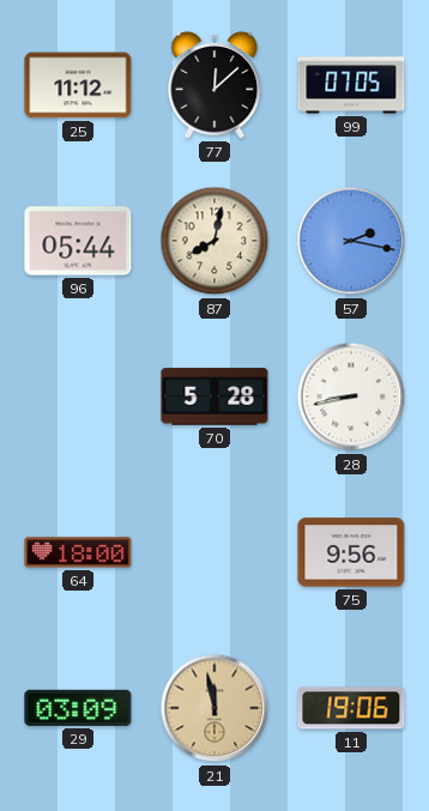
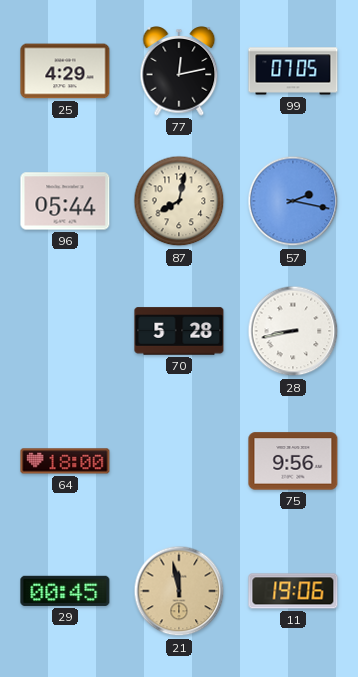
25: 11:12 -> 4:29 (65, 71)
77: 12:08 -> 12:13 (179, 71)
29: 03:09 -> 00:45 (65, 591)
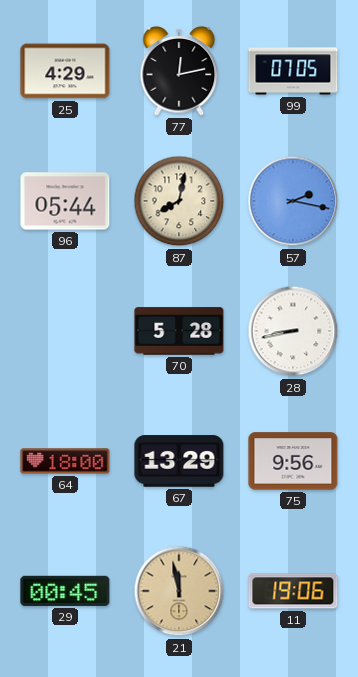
67: none -> 13:29 (179, 461)
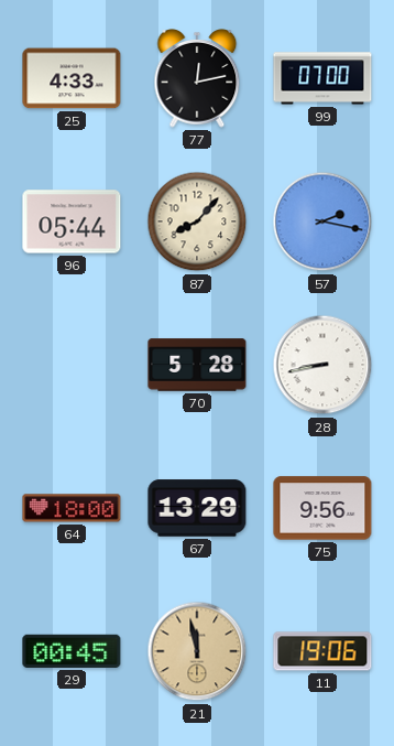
25: 4:29 -> 4:33 (72, 78)
99: 07:05 -> 07:00 (322, 78)
87: 8:02 -> 8:07 (197, 221)
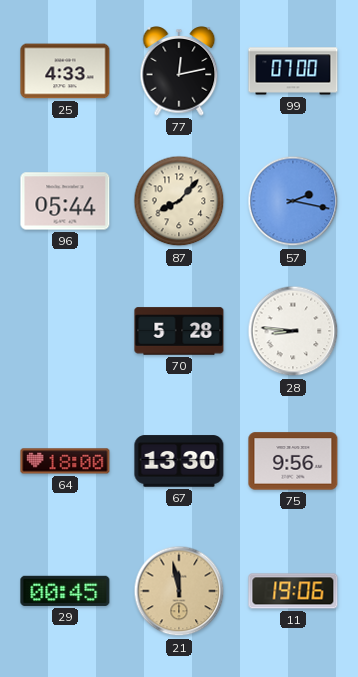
28: 8:43 -> 8:46 (293, 331)
67: 13:29 -> 13:30 (179, 461)
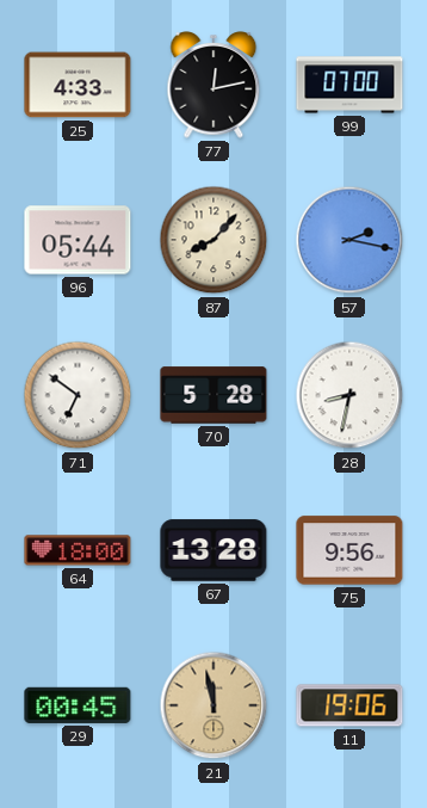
71: none -> 6:51 (78, 395)
28: 8:46 -> 8:32 (349, 395)
67: 13:30 -> 13:28 (213, 550)
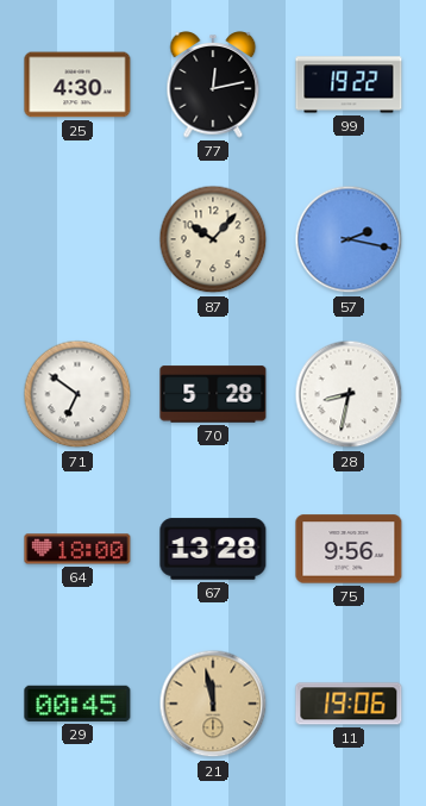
25: 4:33 -> 4:30 (77, 85)
99: 07:00 -> 19:22 (349, 85)
96: 05:44 -> none (78, 240)
87: 8:07 -> 10:07 (213, 239)
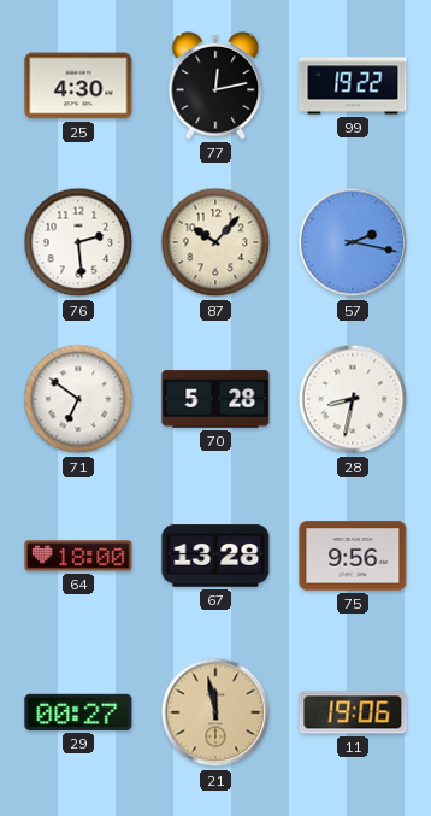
76: none -> 2:29 (78, 242)
29: 00:45 -> 00:27 (78, 712)
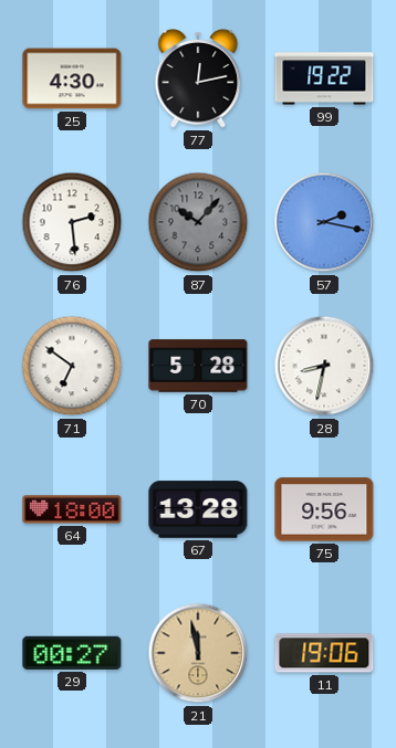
87 dial: cream -> grey (198, 222)
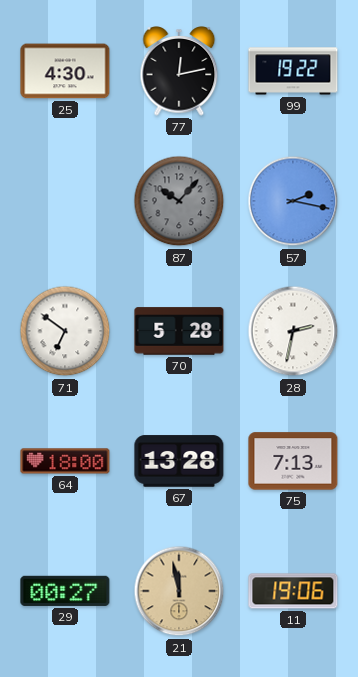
76: 2:29 -> none (72, 222)
28: 8:32 -> 2:32 (293, 331)
75: 9:56 -> 7:13 (293, 461)
